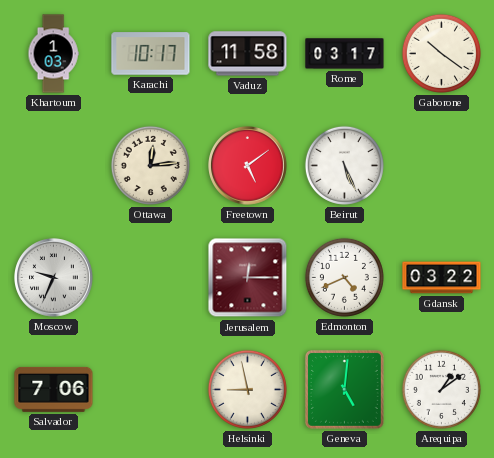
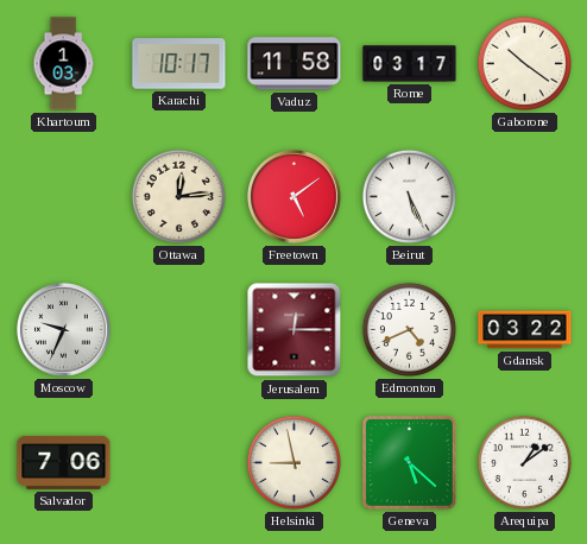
Geneva: 5:01 -> 5:22 (409, 462)
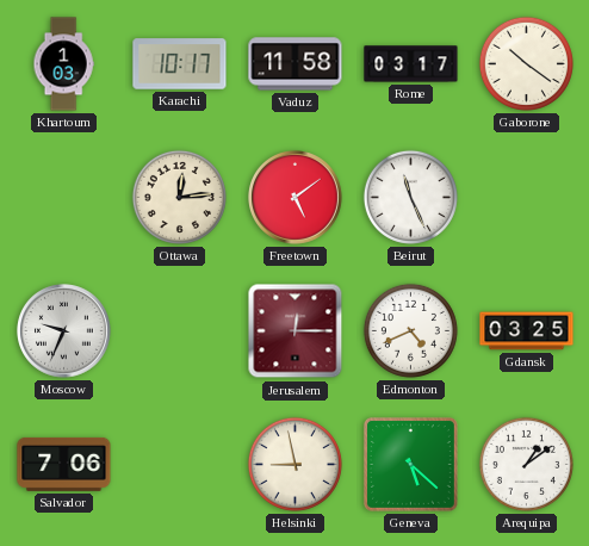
Beirut: 5:26 -> 11:26 (410, 197)
Gdansk: 03:22 -> 03:25 (527, 331)
